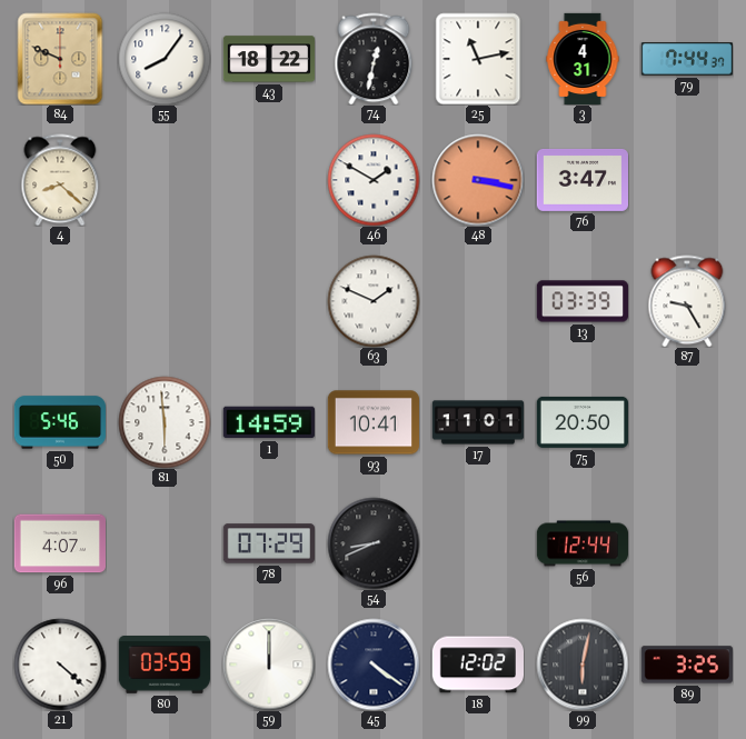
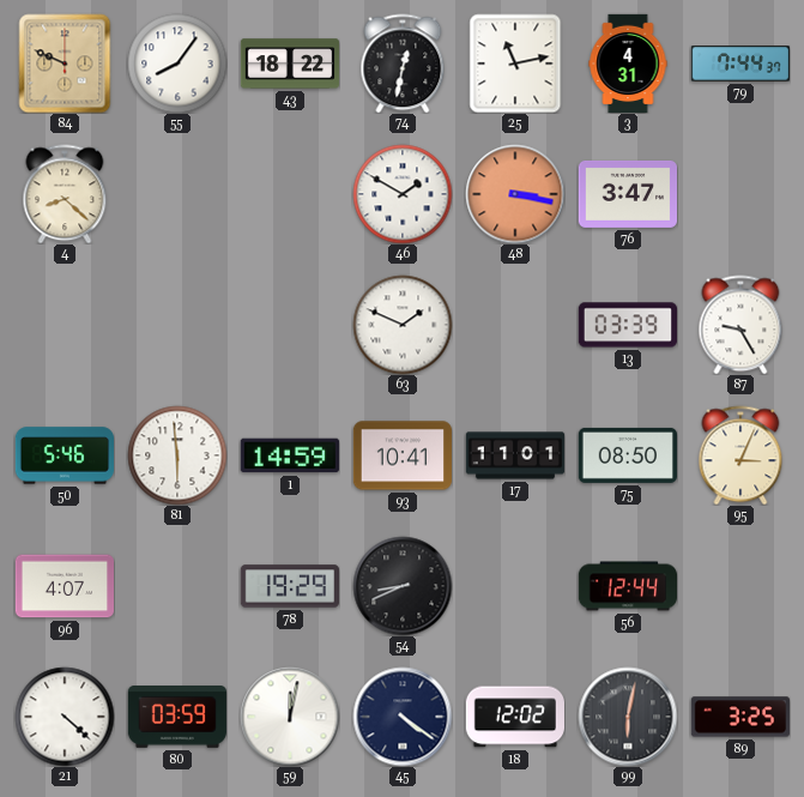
75: 20:50 -> 08:50 (627, 455)
95: none -> 3:04 (740, 455)
78: 07:29 -> 19:29 (289, 586)
59: 12:00 -> 12:02 (290, 717)
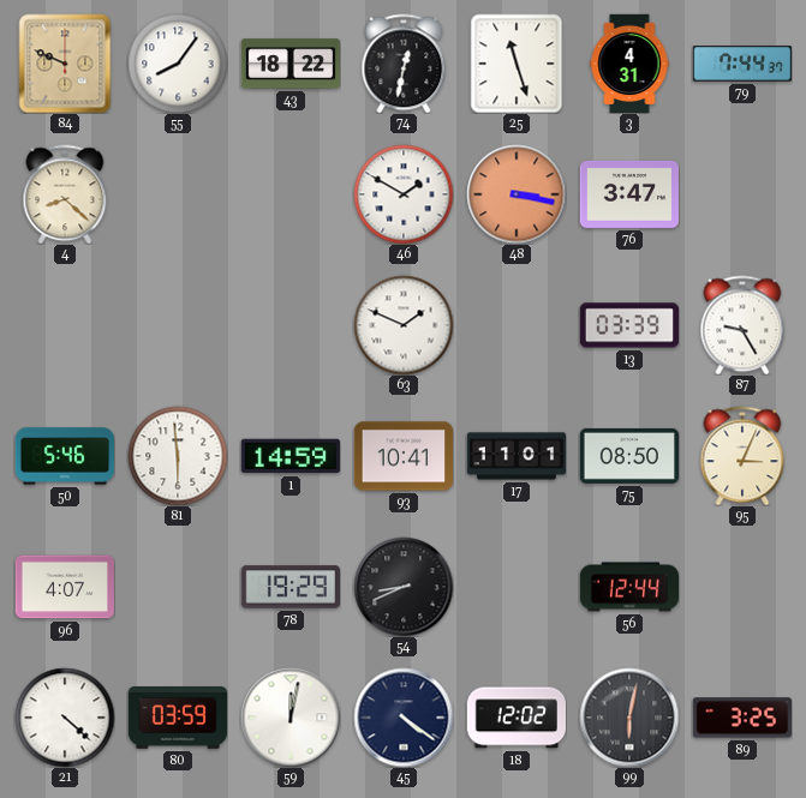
25: 11:13 -> 11:27 (517, 64)
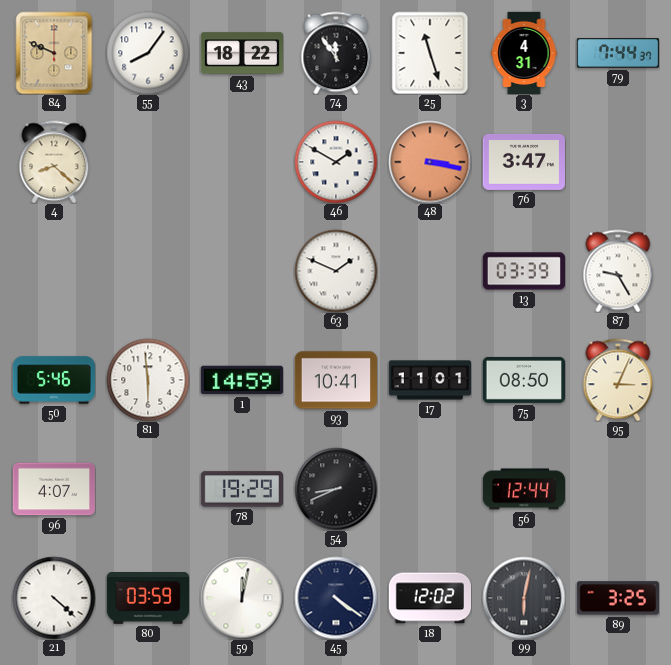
74: 12:32 -> 11:54 (336, 53)
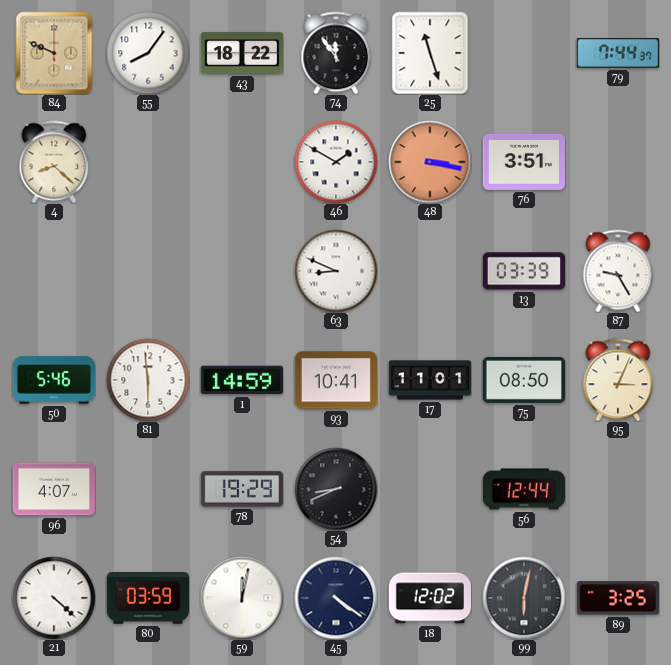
3: 4:31 -> none (524, 53)
76: 3:47 -> 3:51 (523, 162)
63: 1:49 -> 8:49 (336, 271)
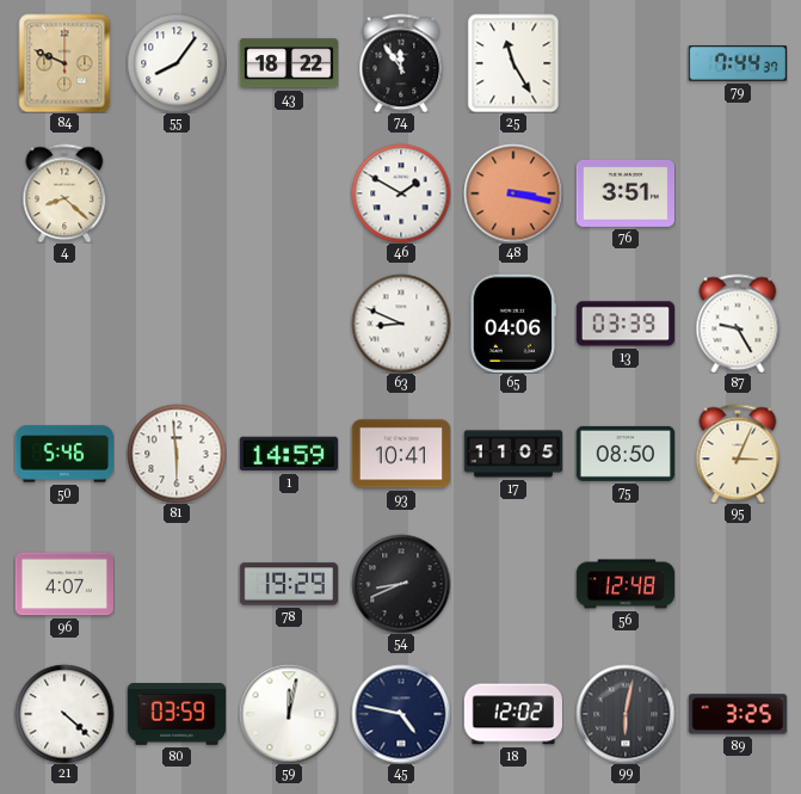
25: 11:27 -> 11:25 (513, 63)
65: none -> 04:06 (513, 322)
17: 11:01 -> 11:05 (513, 454)
56: 12:44 -> 12:48 (624, 584)
45: 4:21 -> 4:47 (401, 714)
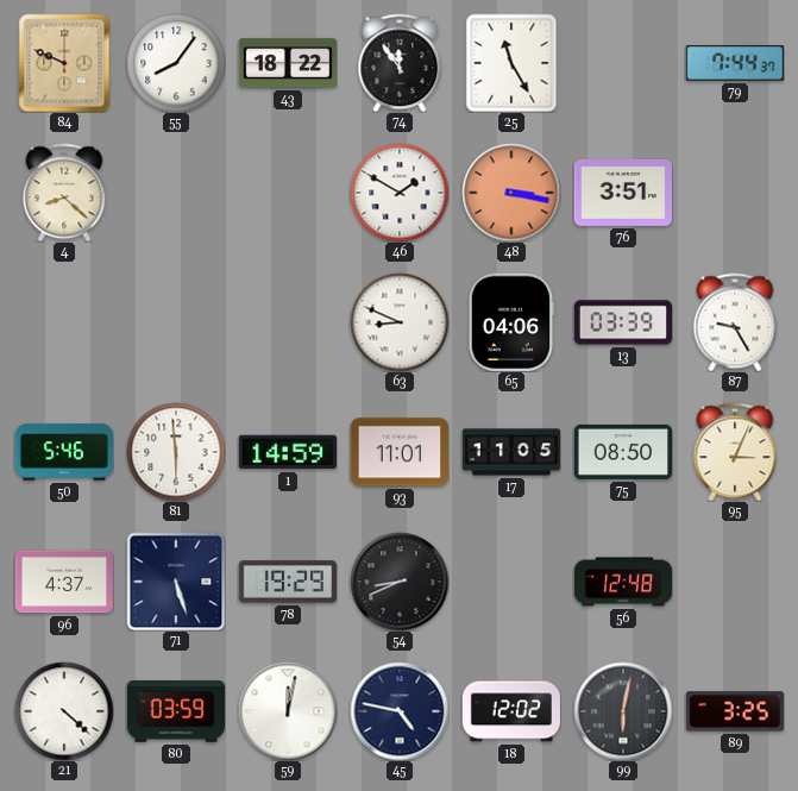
93: 10:41 -> 11:01 (398, 452)
96: 4:07 -> 4:37 (63, 582)
71: none -> 5:27 (176, 582)
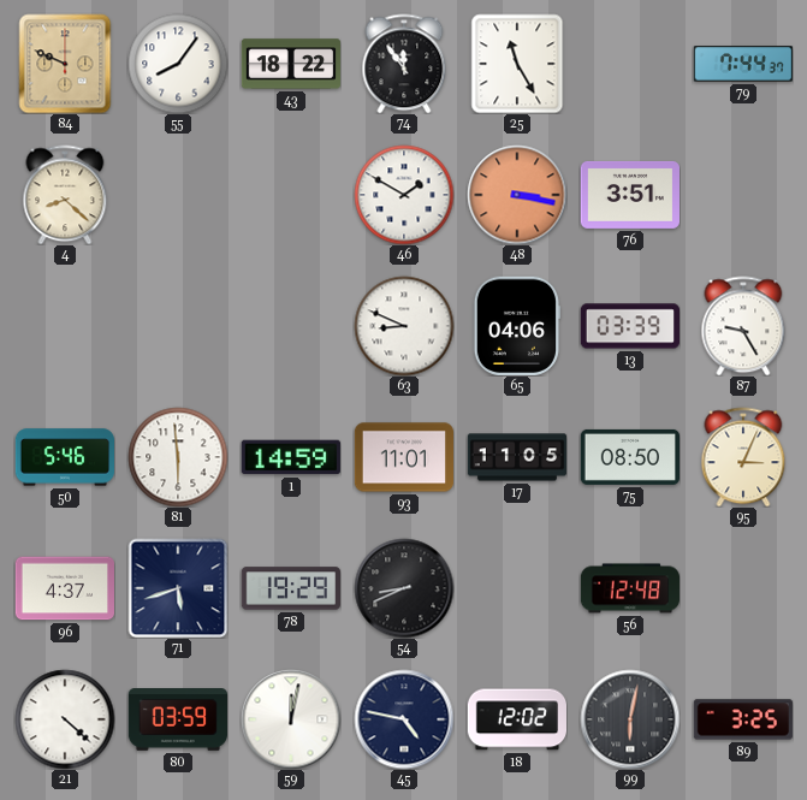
71: 5:27 -> 5:42 (178, 588)
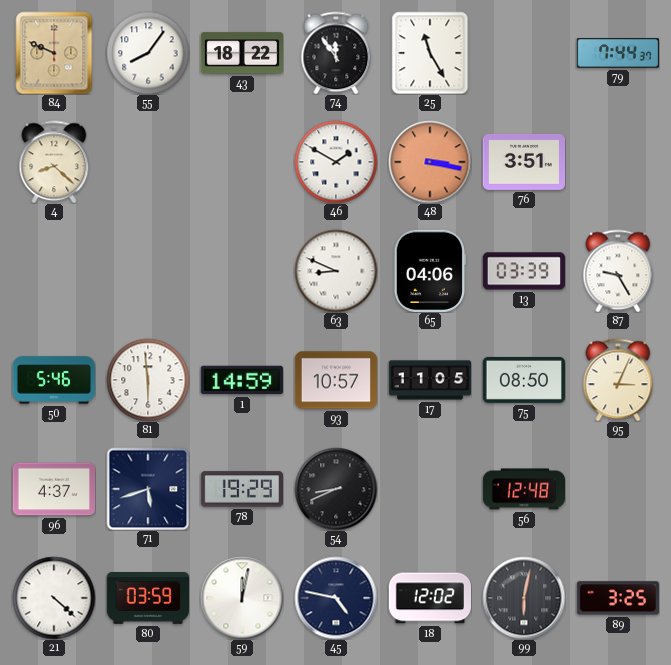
93: 11:01 -> 10:57 (335, 380)
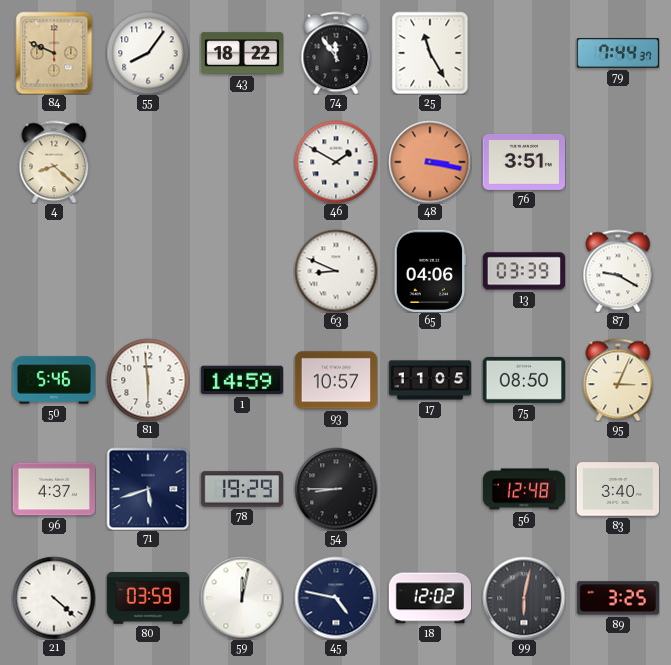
87: 9:25 -> 9:20 (618, 271)
54: 8:41 -> 8:45 (336, 489)
83: none -> 3:40 (617, 489)
